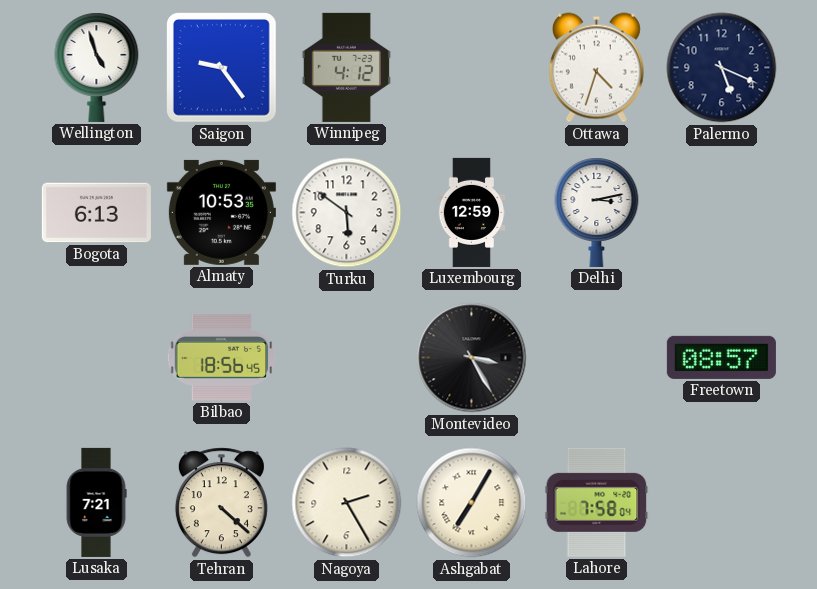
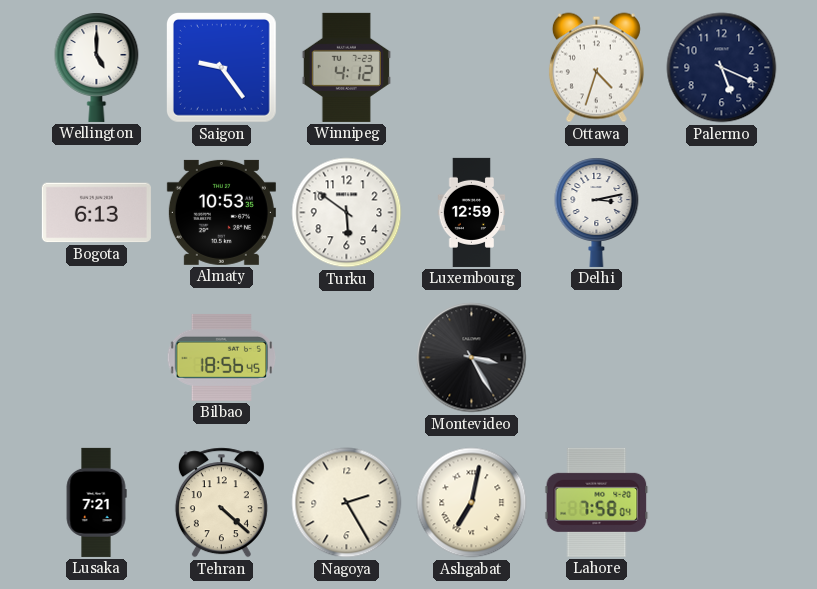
Wellington: 4:57 -> 5:00 (97, 67)
Freetown: 08:57 -> none (721, 357)
Ashgabat: 7:05 -> 7:02 (472, 503)
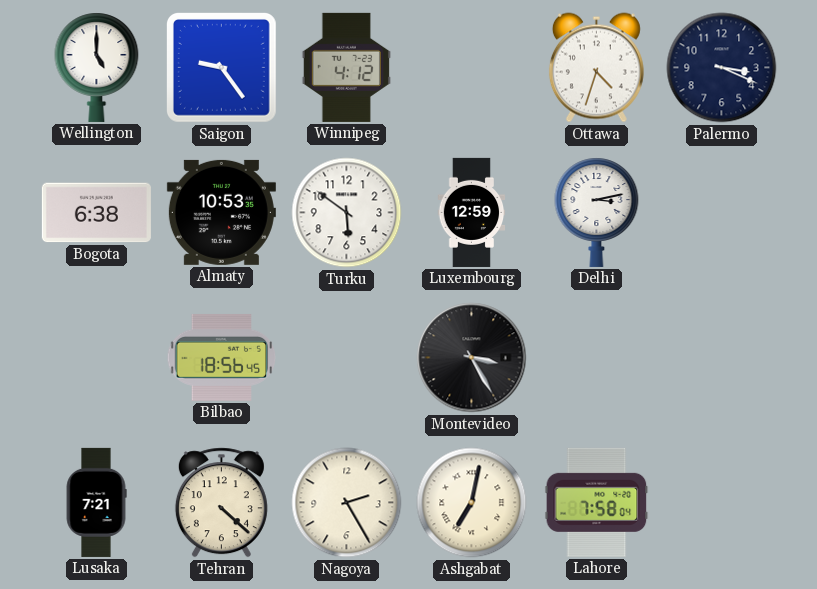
Palermo: 5:19 -> 3:19 (722, 68)
Bogota: 6:13 -> 6:38 (96, 213)
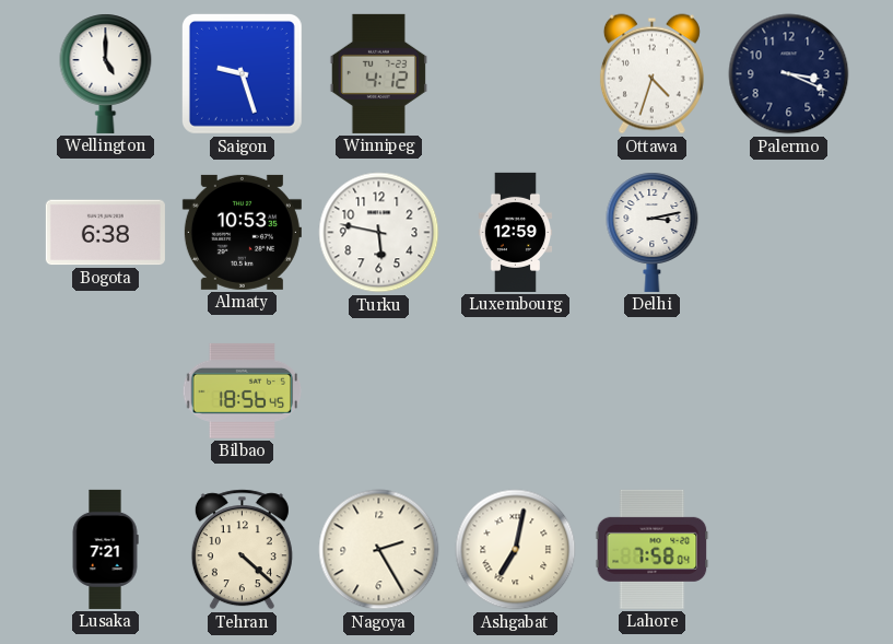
Saigon: 9:24 -> 9:27 (242, 73)
Turku: 5:51 -> 5:47 (379, 233)
Montevideo: 3:25 -> none (472, 358)
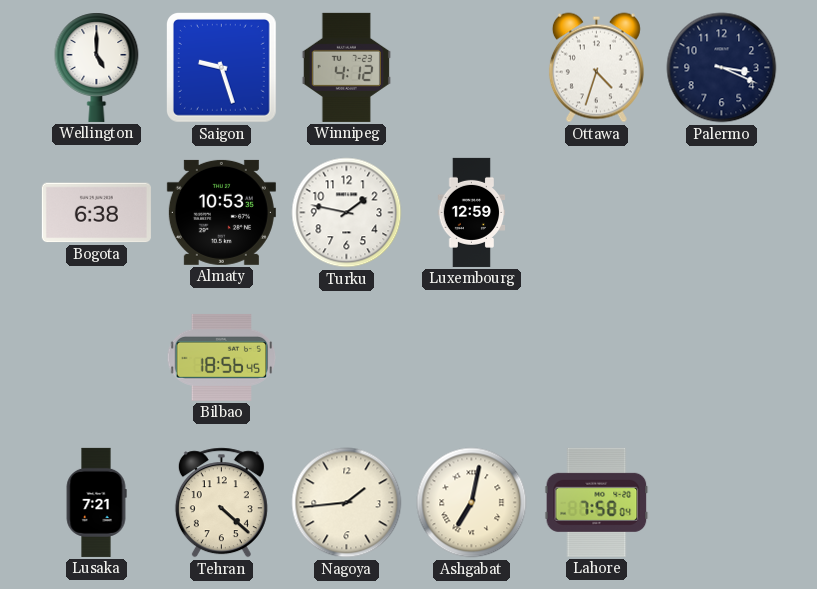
Turku: 5:47 -> 1:47 (347, 213)
Delhi: 3:13 -> none (653, 232)
Nagoya: 2:25 -> 1:44 (347, 503)
